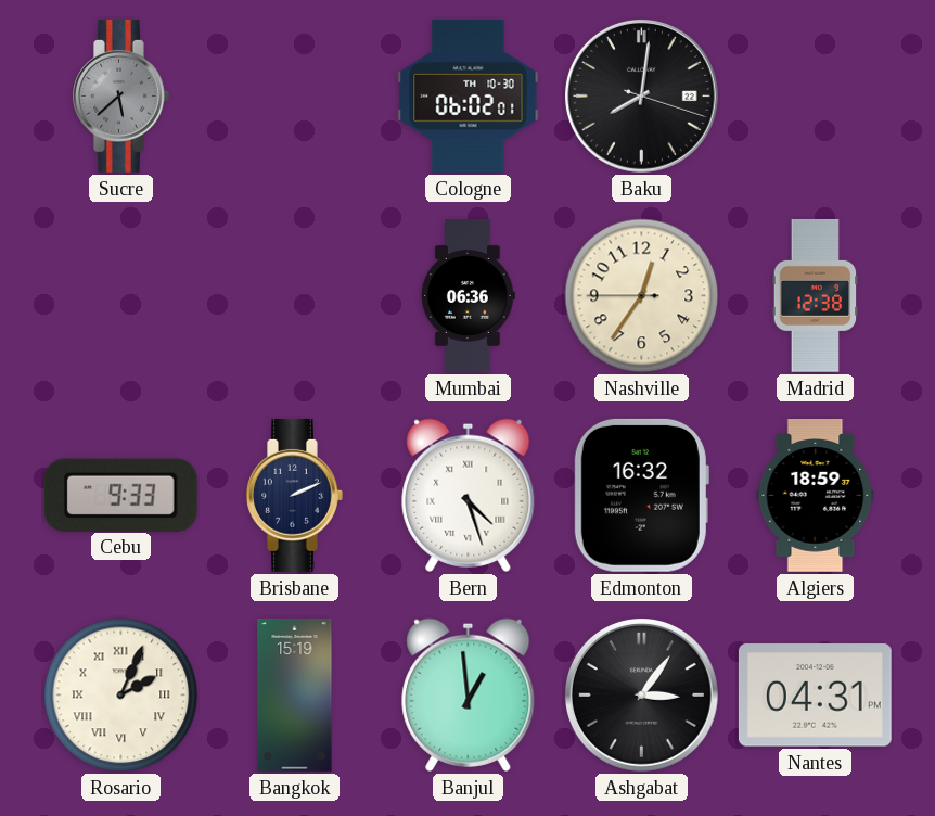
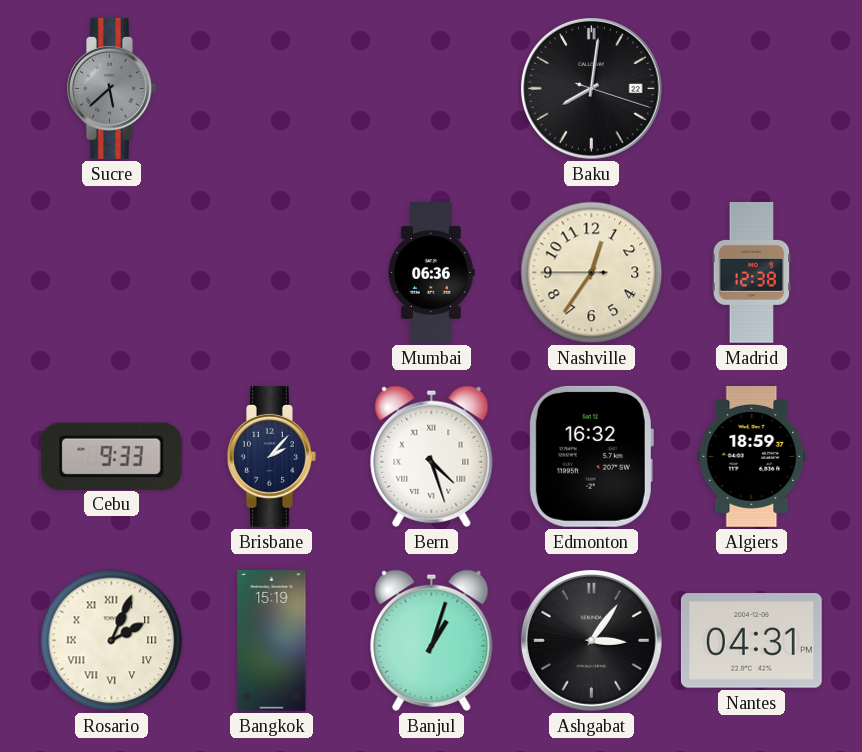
Cologne: 06:02 -> none (469, 95)
Brisbane: 2:11 -> 2:07 (272, 456)
Banjul: 12:59 -> 1:03 (432, 640)
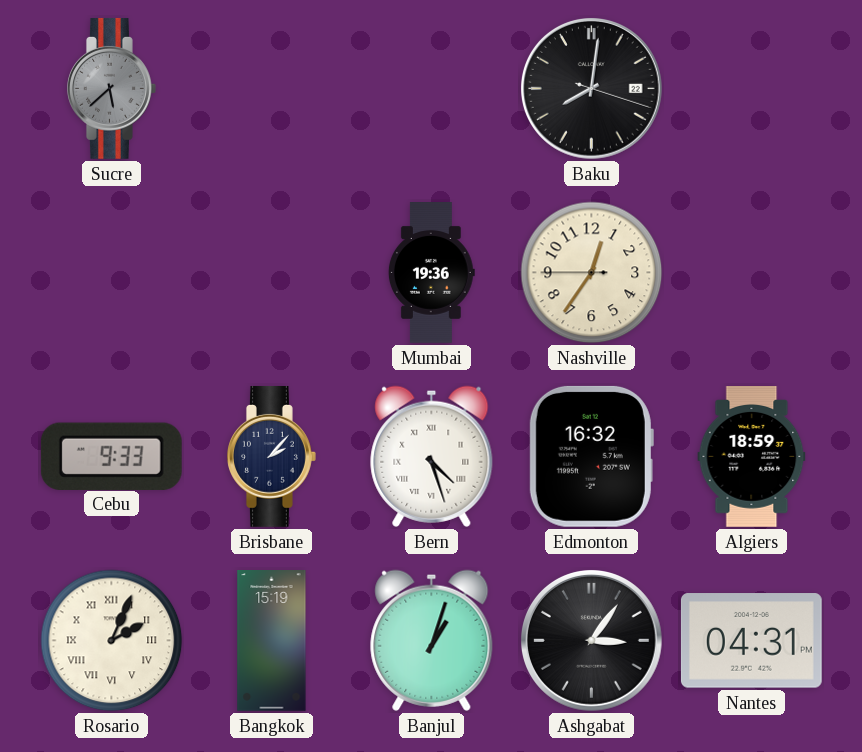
Mumbai: 06:36 -> 19:36 (431, 273)
Madrid: 12:38 -> none (752, 272)
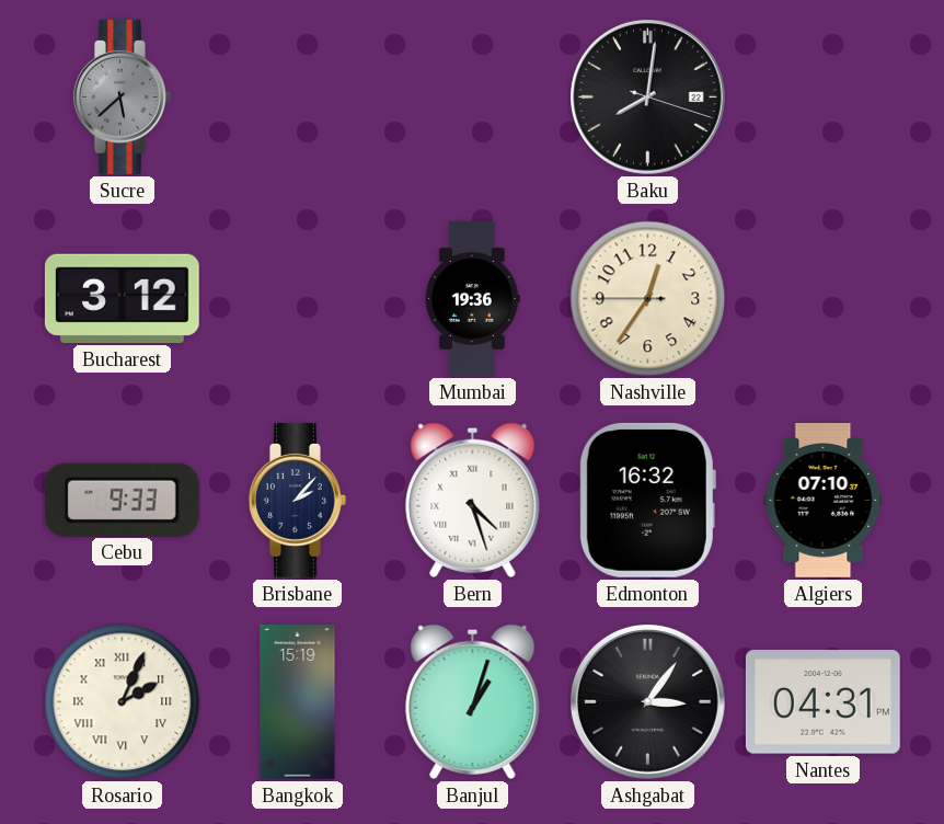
Bucharest: none -> 3:12 (122, 298)
Algiers: 18:59 -> 07:10 (824, 501)
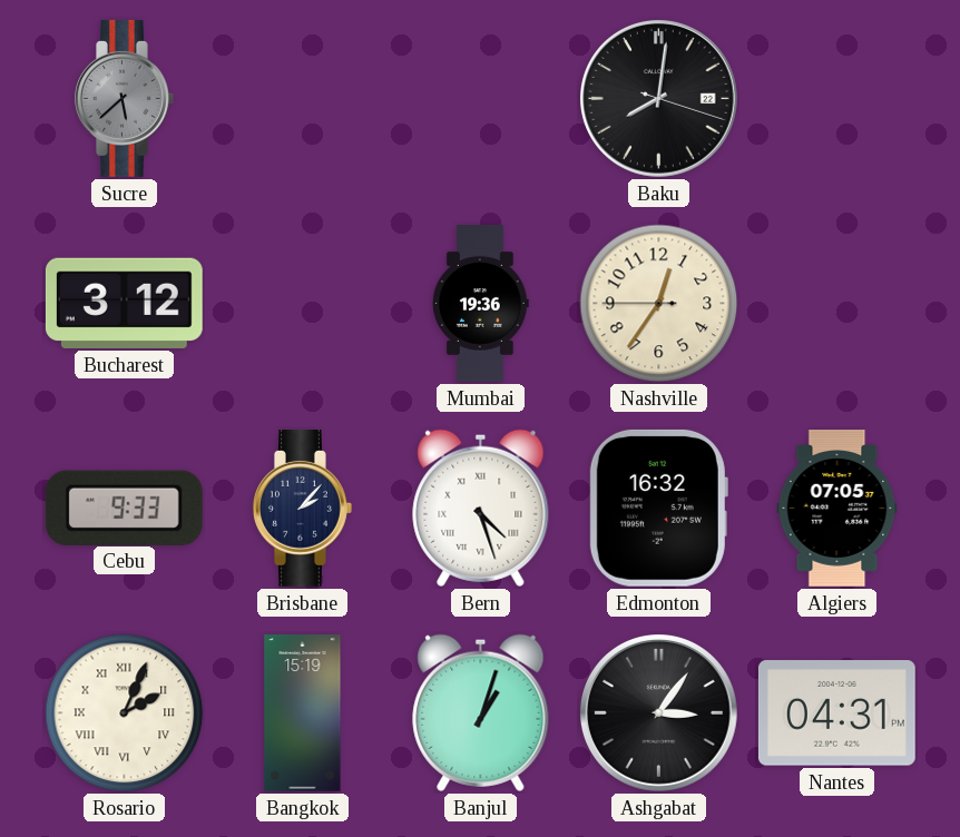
Algiers: 07:10 -> 07:05 (837, 509)
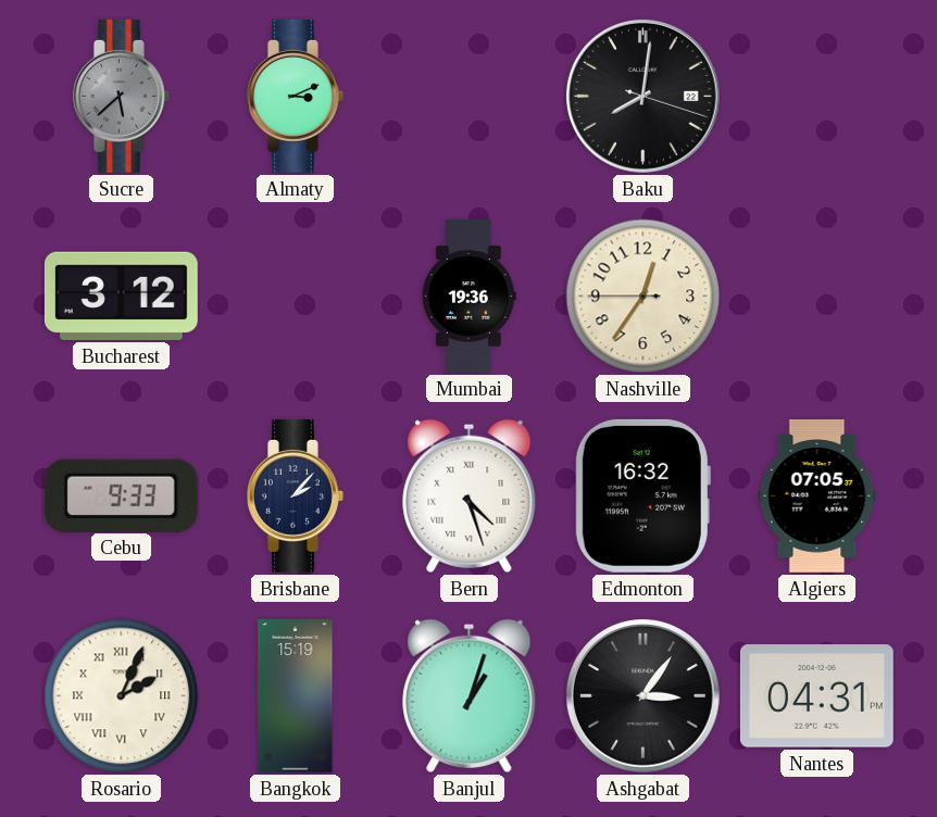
Almaty: none -> 3:11 (296, 96)
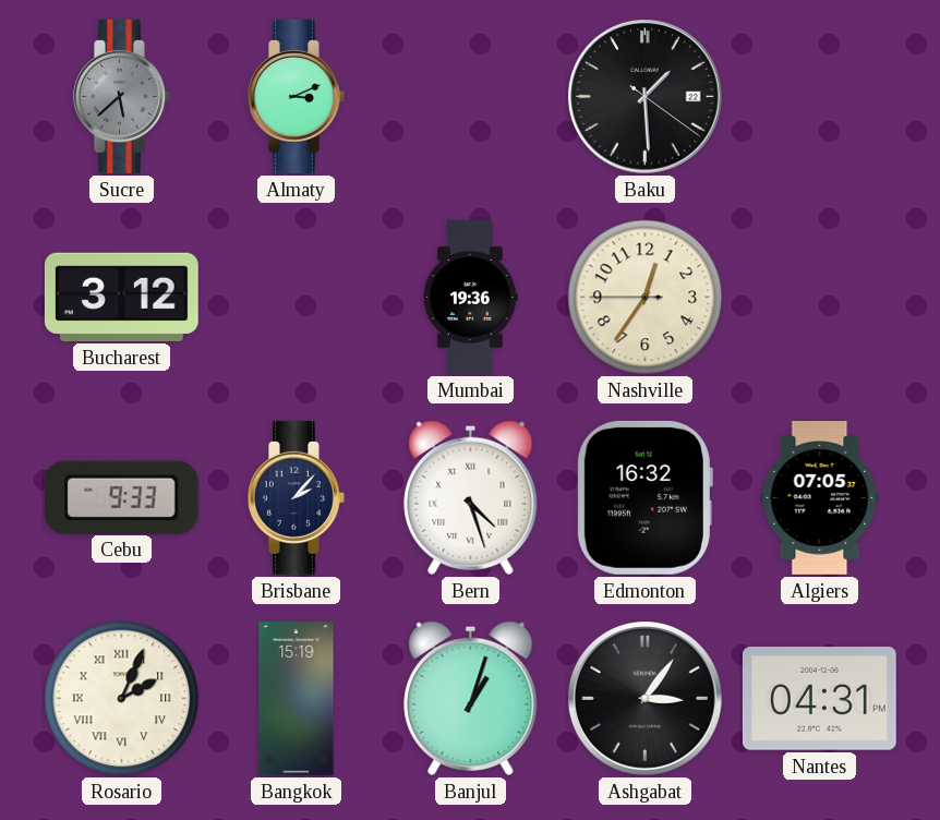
Baku: 8:01 -> 1:29 (646, 97)
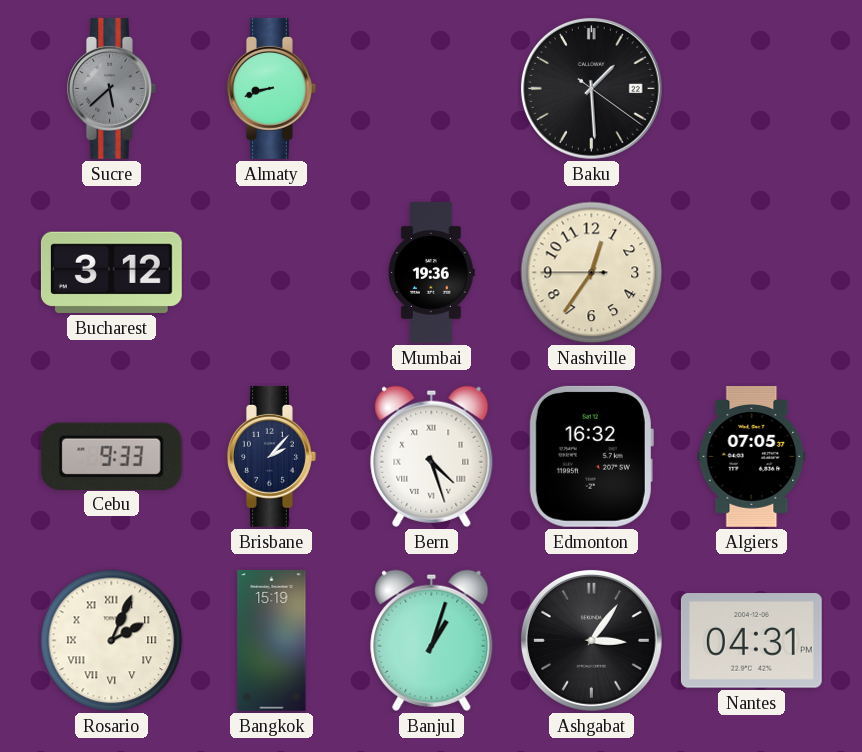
Almaty: 3:11 -> 8:42 (272, 88)
